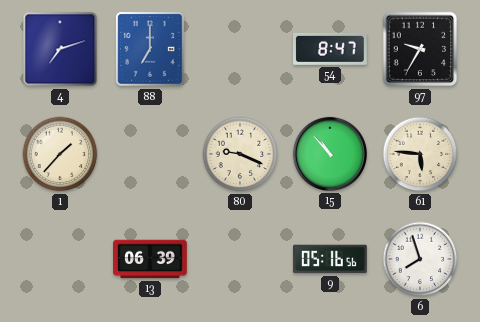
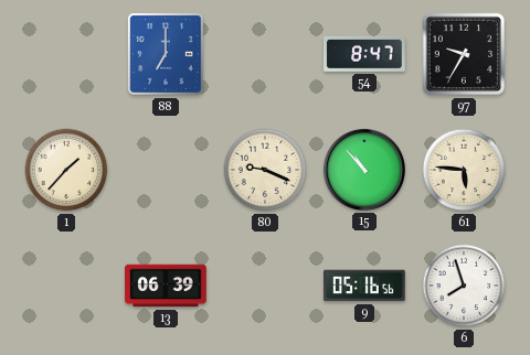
4: 7:12 -> none (60, 49)
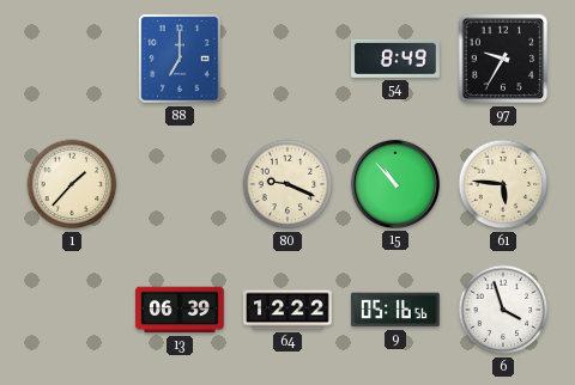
54: 8:47 -> 8:49 (397, 59)
64: none -> 12:22 (287, 310)
6: 7:57 -> 3:57 (503, 310)
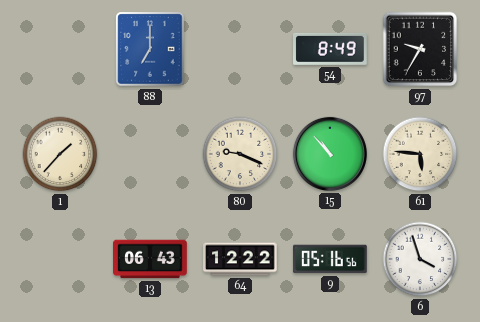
13: 06:39 -> 06:43 (150, 259)
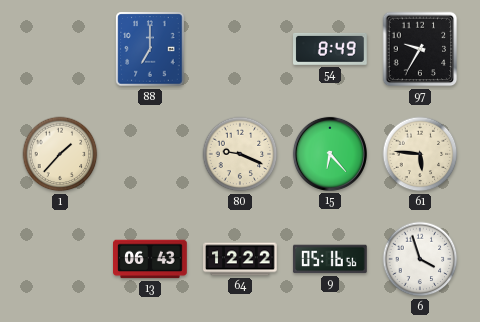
15: 10:53 -> 6:23 (330, 154)
